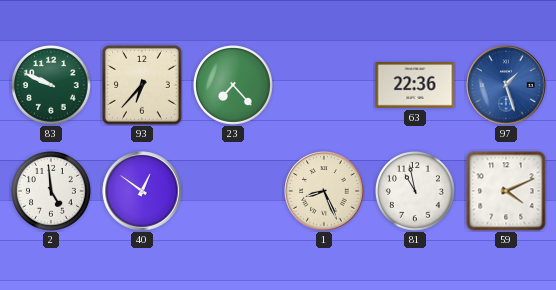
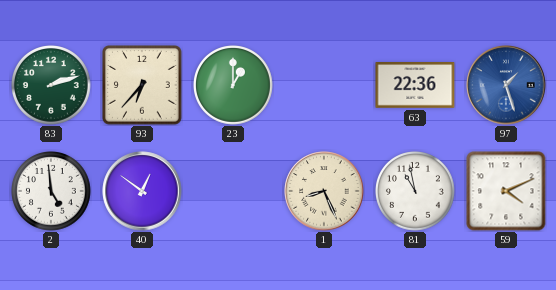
83: 9:49 -> 2:12 (52, 86)
23: 7:23 -> 1:00 (234, 86)
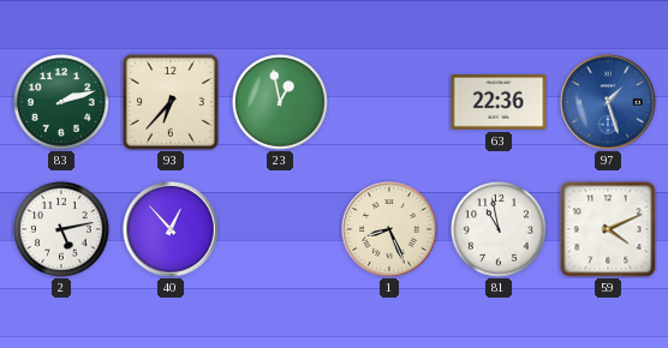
23: 1:00 -> 12:58 (281, 103)
2: 4:59 -> 5:13 (62, 230)
40: 12:51 -> 12:53 (171, 229)
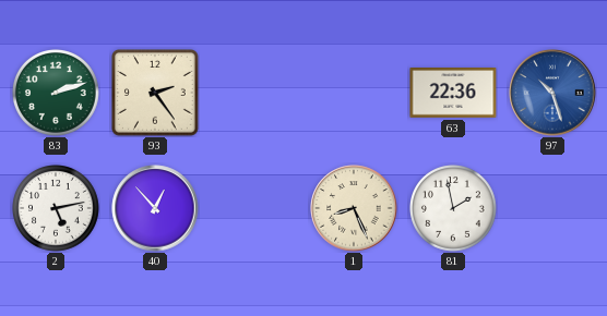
93: 6:37 -> 2:24 (156, 94)
23: 12:58 -> none (281, 103)
97: 1:27 -> 10:27 (552, 93)
81: 10:58 -> 1:58 (454, 209)
59: 4:11 -> none (608, 229)
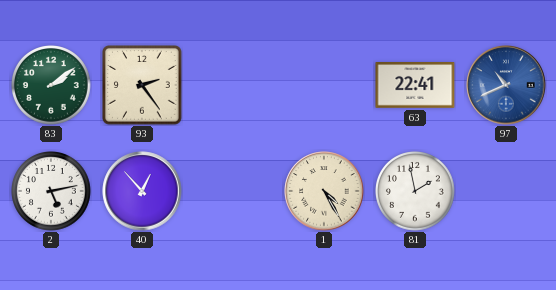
83: 2:12 -> 2:09 (52, 86)
63: 22:36 -> 22:41 (415, 86)
97: 10:27 -> 10:41 (506, 85)
1: 8:26 -> 4:25 (324, 191)
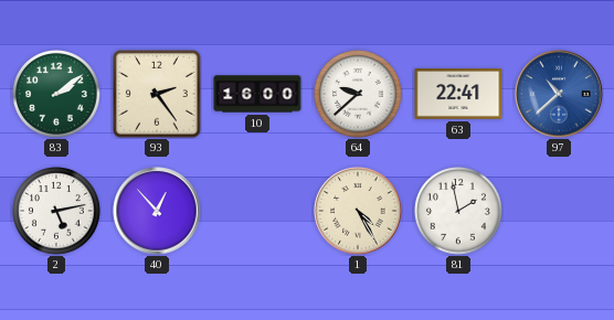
10: none -> 16:00 (257, 94)
64: none -> 9:38 (359, 95)
97: 10:41 -> 10:38 (559, 94)
